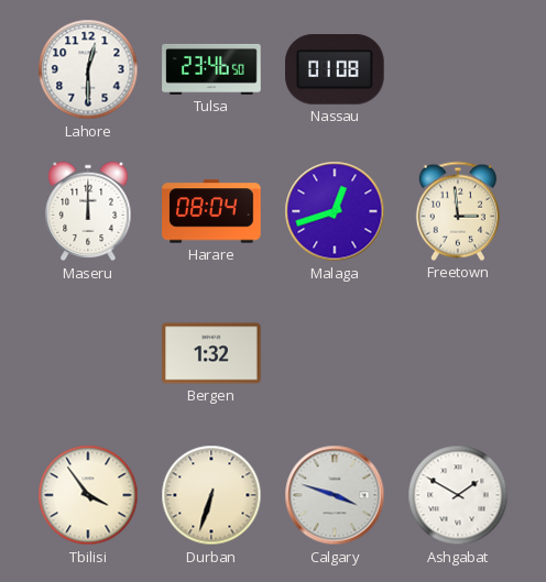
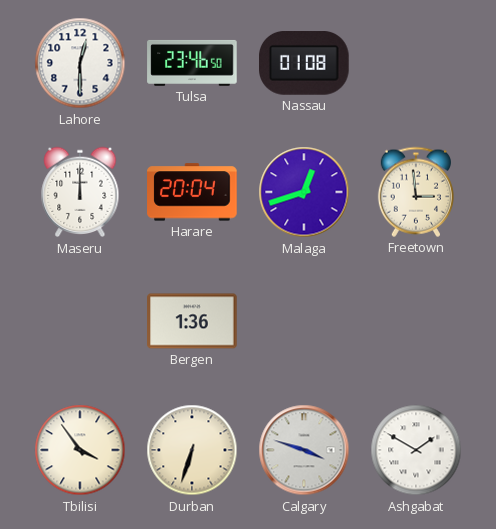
Harare: 08:04 -> 20:04 (192, 192)
Bergen: 1:32 -> 1:36 (192, 321)
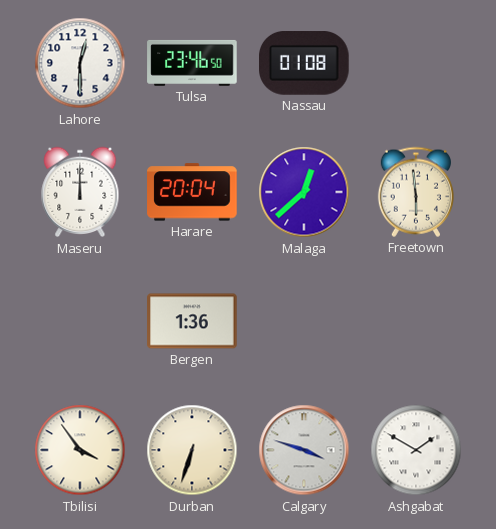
Malaga: 12:42 -> 12:38 (304, 192)
Freetown: 2:59 -> 5:59 (416, 192)
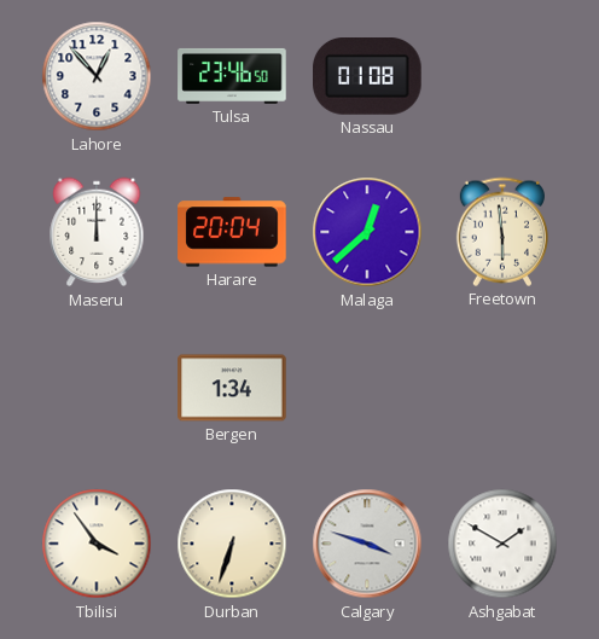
Lahore: 12:30 -> 12:53 (97, 76)
Bergen: 1:36 -> 1:34 (232, 388)
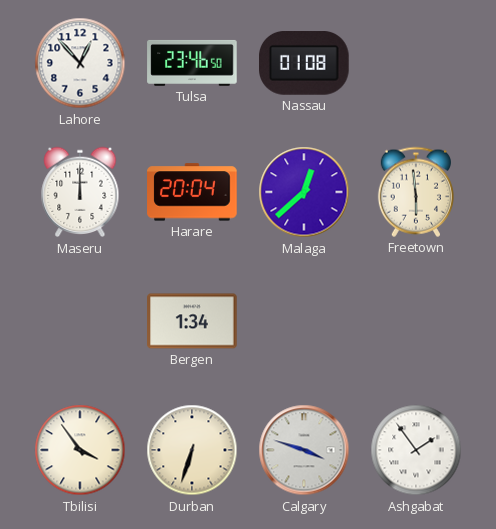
Ashgabat: 1:50 -> 1:54 (416, 450)
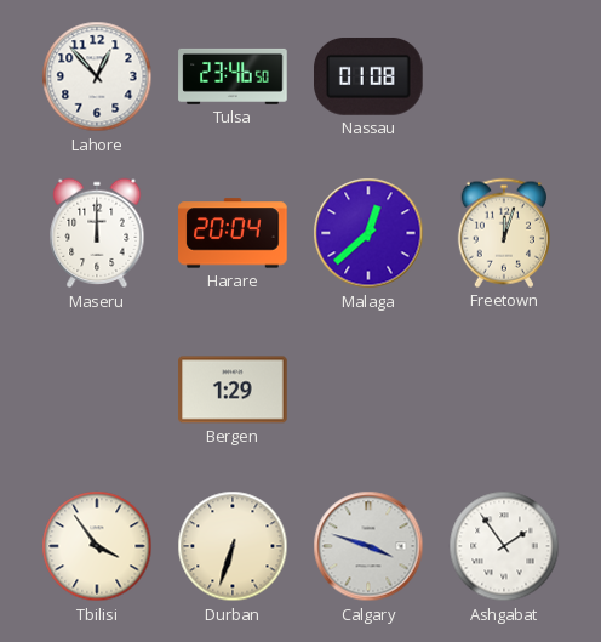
Freetown: 5:59 -> 12:03 (504, 233)
Bergen: 1:34 -> 1:29 (233, 390)
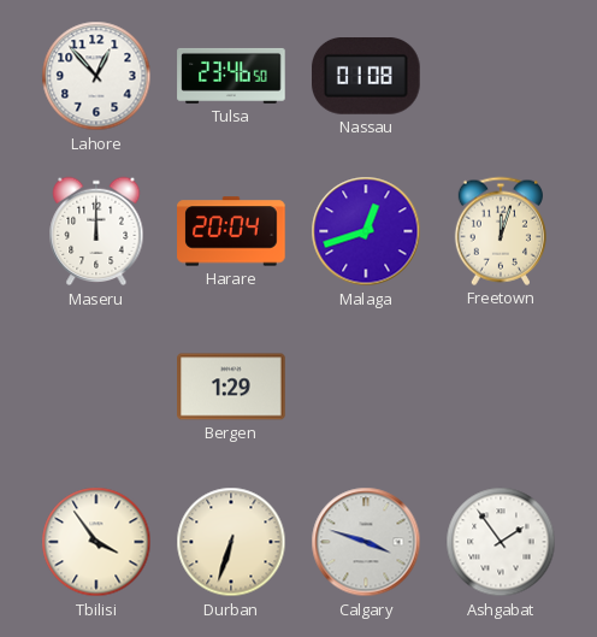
Malaga: 12:38 -> 12:42 (366, 231)
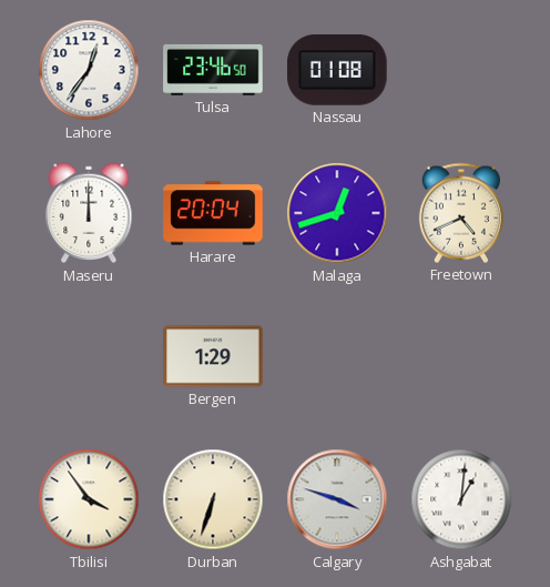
Lahore: 12:53 -> 12:36 (89, 70)
Freetown: 12:03 -> 4:41 (461, 213)
Ashgabat: 1:54 -> 1:01 (461, 499)
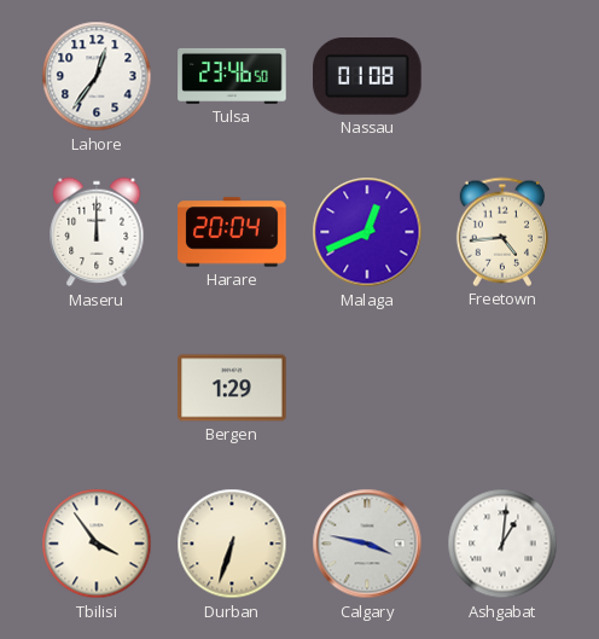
Malaga: 12:42 -> 12:41 (367, 232)
Freetown: 4:41 -> 4:44 (502, 232)
Calgary: 3:48 -> 3:47 (367, 544)
